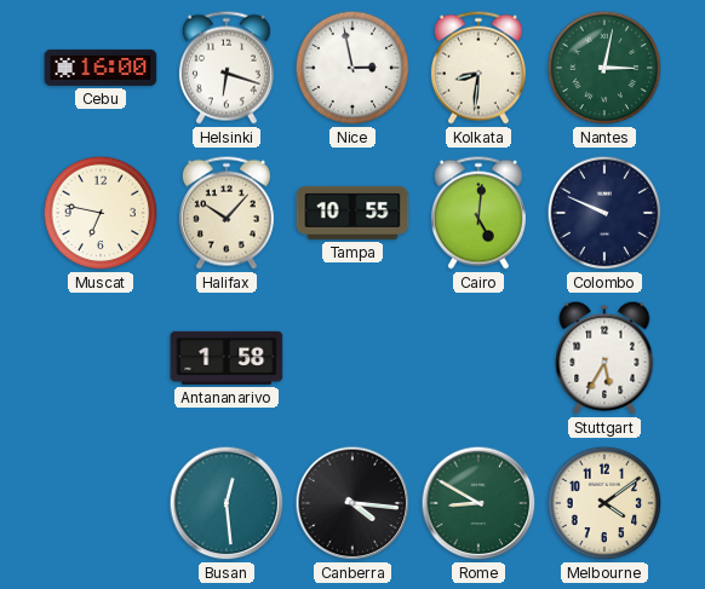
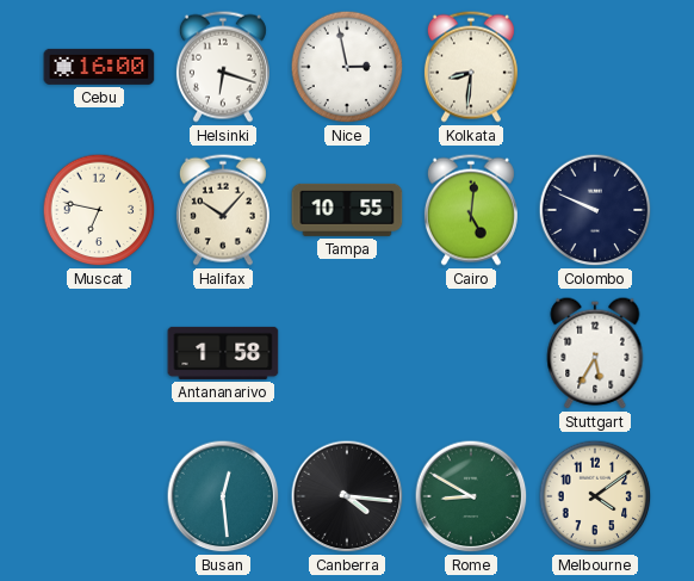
Nantes: 3:02 -> none (604, 68)
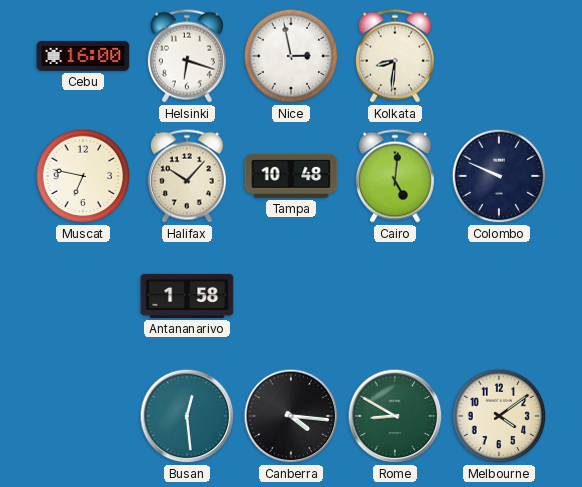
Tampa: 10:55 -> 10:48 (291, 176)
Stuttgart: 5:35 -> none (595, 353)
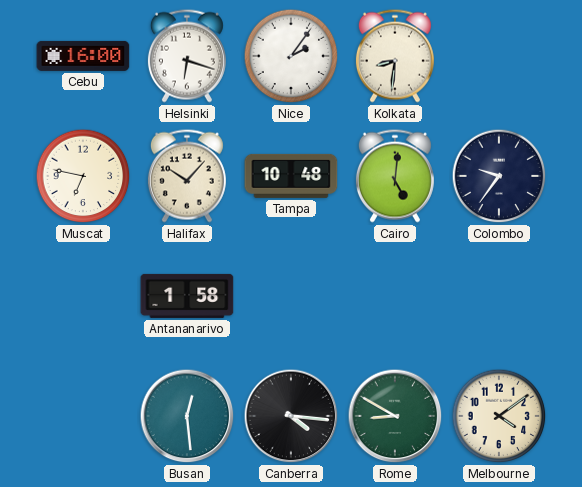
Nice: 2:58 -> 2:06 (291, 56)
Colombo: 9:49 -> 9:36 (499, 176)
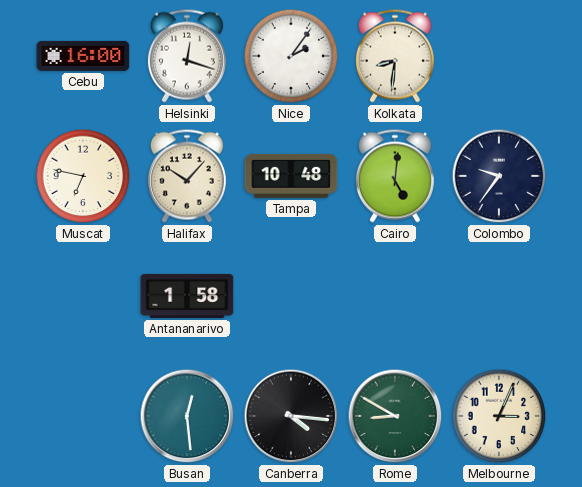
Helsinki: 6:18 -> 12:18 (187, 56)
Melbourne: 4:09 -> 3:04 (499, 416)
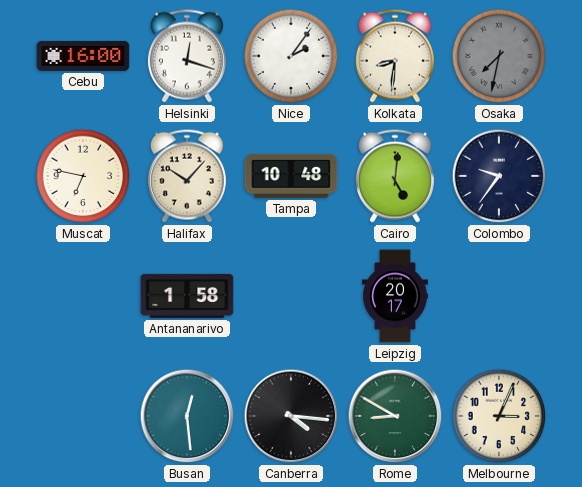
Osaka: none -> 7:32 (499, 56)
Leipzig: none -> 20:17 (395, 296)
